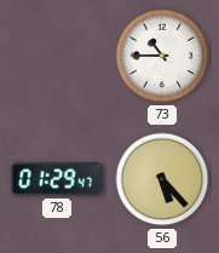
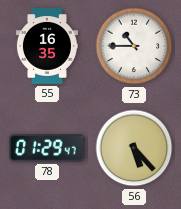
55: none -> 16:35 (47, 46)
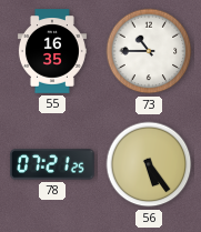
78: 01:29 -> 07:21 (53, 164)
56: 5:23 -> 5:24 (149, 164)
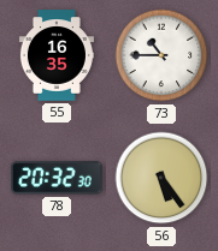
78: 07:21 -> 20:32 (58, 178)
